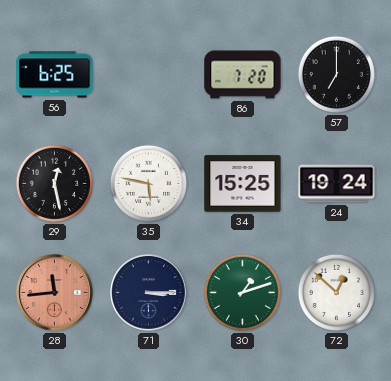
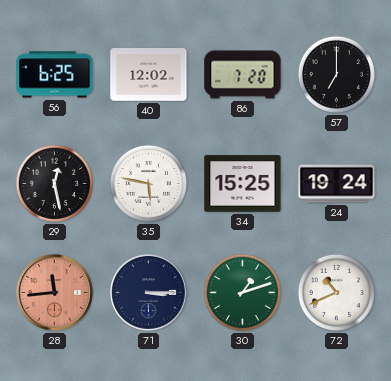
40: none -> 12:02 (149, 75)
72: 12:52 -> 10:41 (336, 292)
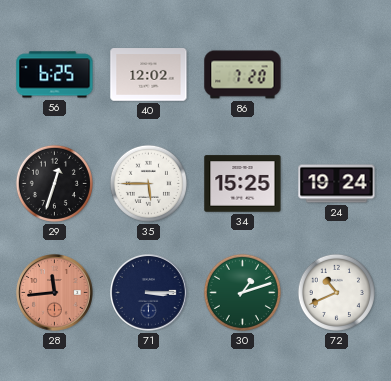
57: 7:00 -> none (336, 74)
29: 12:28 -> 12:33 (54, 183)
35: 5:47 -> 5:45 (148, 183)
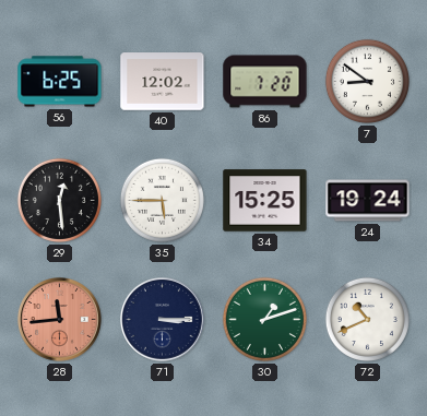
7: none -> 8:51 (367, 81)
29: 12:33 -> 12:29 (59, 200)
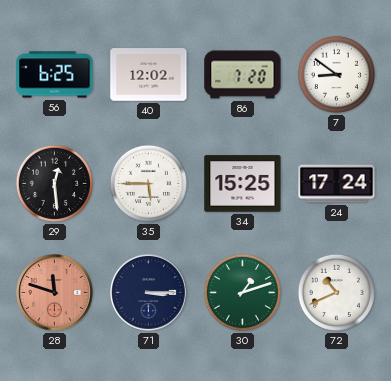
24: 19:24 -> 17:24 (337, 184)
28: 11:44 -> 11:48 (55, 293)
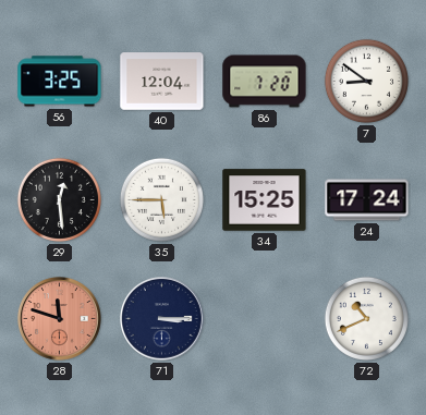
56: 6:25 -> 3:25 (60, 82)
40: 12:02 -> 12:04 (162, 82)
30: 1:12 -> none (242, 292)
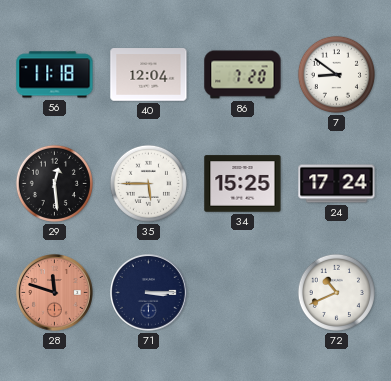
56: 3:25 -> 11:18 (55, 75)
